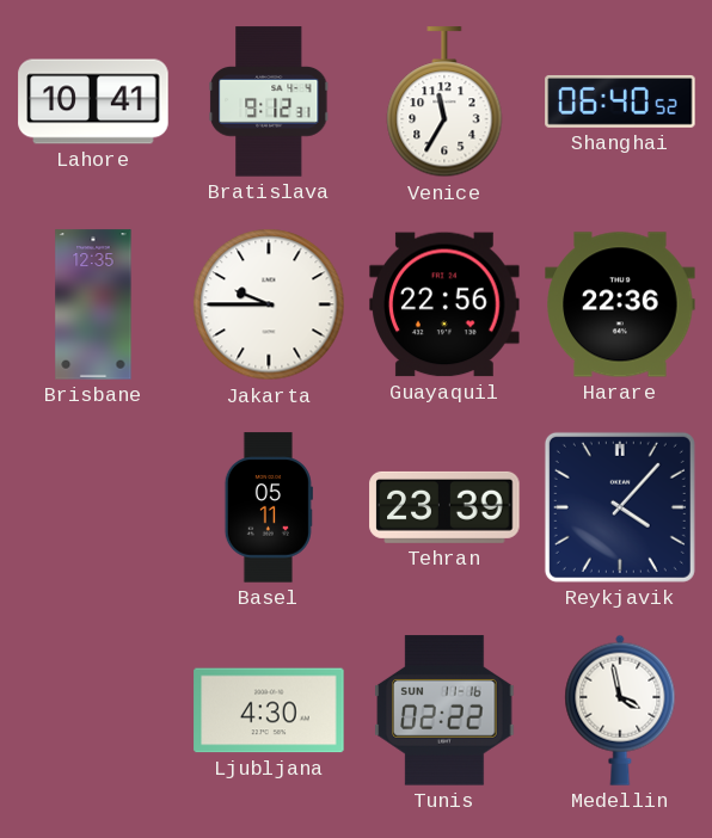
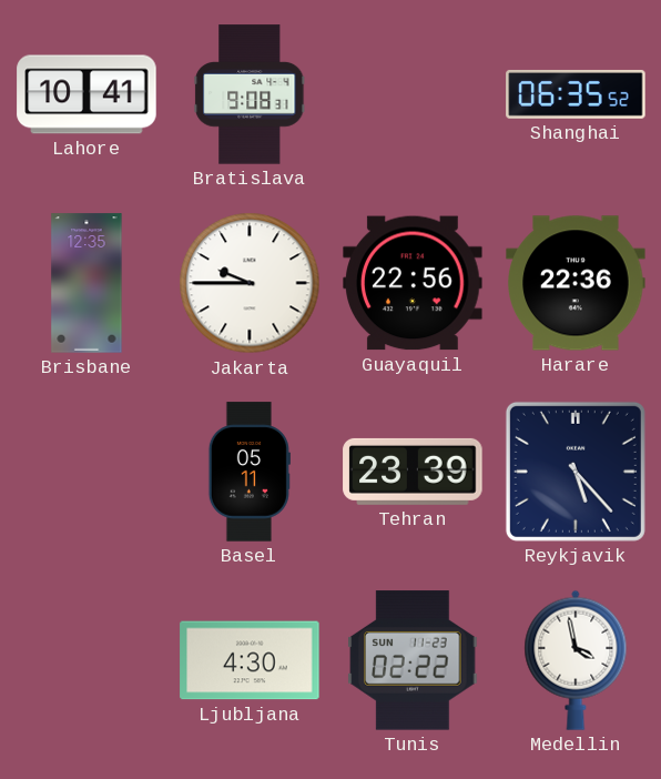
Bratislava: 9:12 -> 9:08 (250, 94)
Venice: 11:35 -> none (444, 103)
Shanghai: 06:40 -> 06:35 (576, 94)
Reykjavik: 4:07 -> 5:23 (576, 472)
Tunis date: SUN 11-16 -> SUN 11-23 (413, 660)
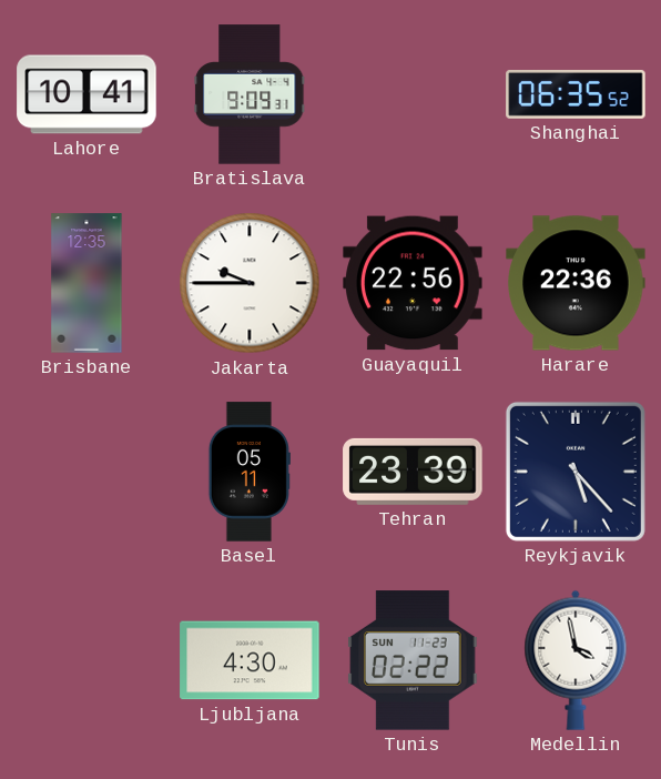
Bratislava: 9:08 -> 9:09 (250, 94)
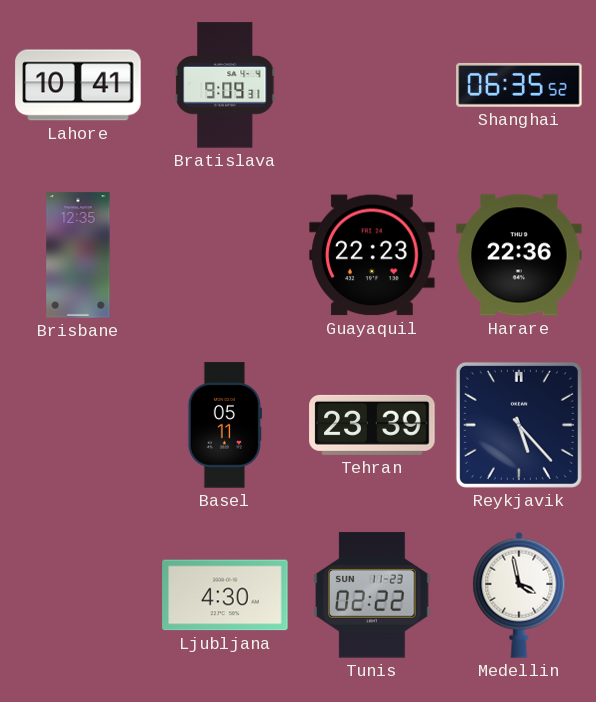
Jakarta: 9:45 -> none (250, 283)
Guayaquil: 22:56 -> 22:23 (372, 255)
